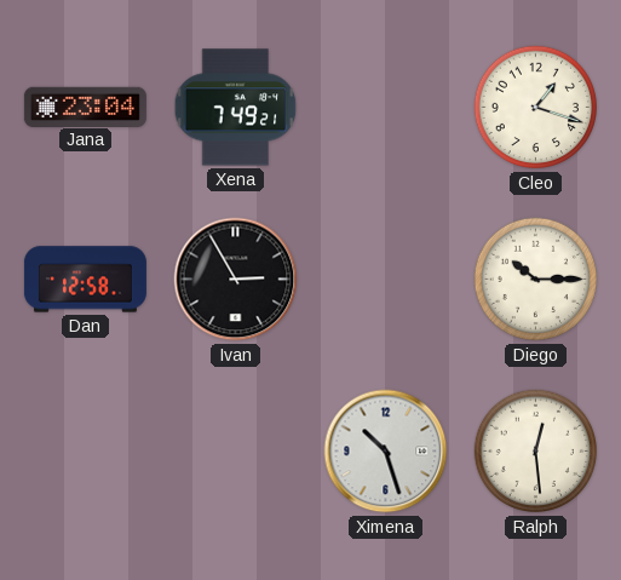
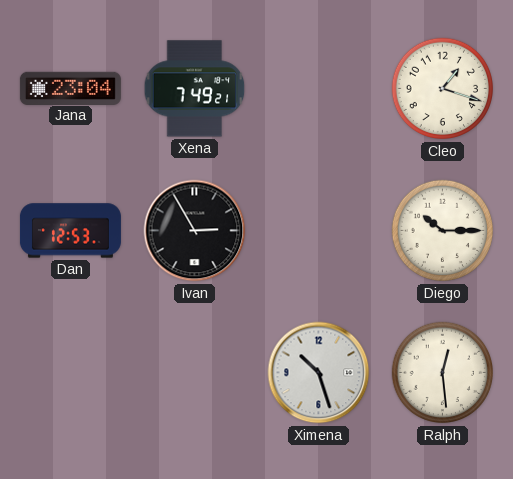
Dan: 12:58 -> 12:53 (70, 231)
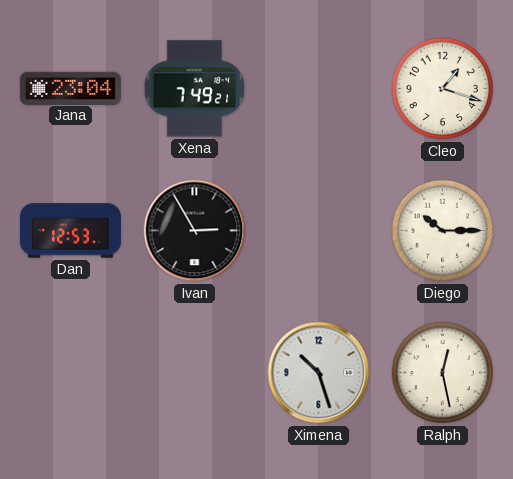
Ralph: 12:29 -> 12:28 (443, 373)
